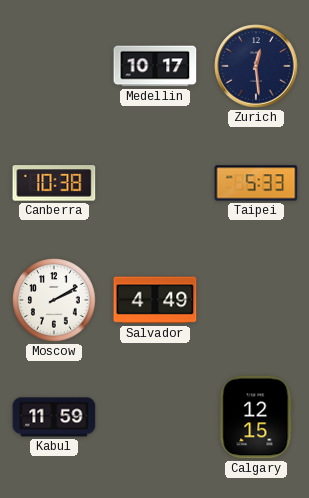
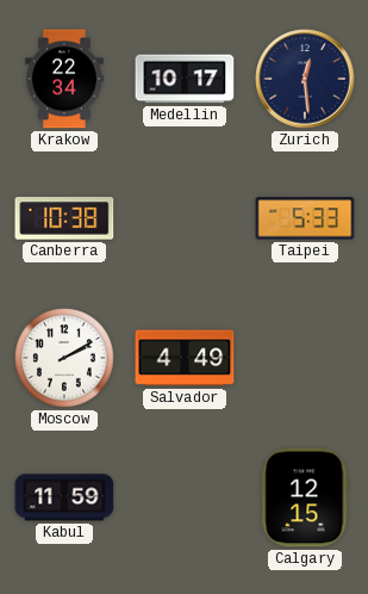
Krakow: none -> 22:34 (66, 79)
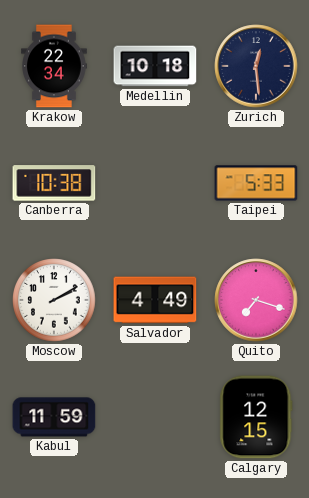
Medellin: 10:17 -> 10:18 (155, 66)
Quito: none -> 7:18 (256, 300)
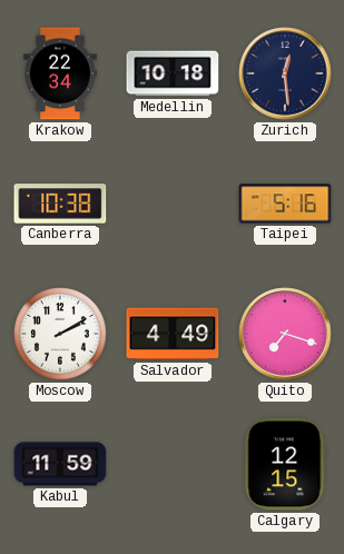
Taipei: 5:33 -> 5:16 (285, 204)
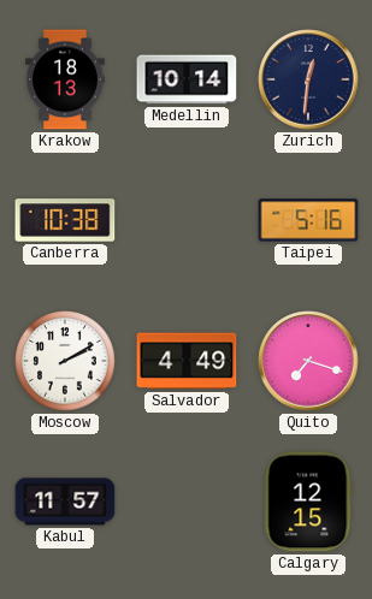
Krakow: 22:34 -> 18:13 (66, 79)
Medellin: 10:18 -> 10:14 (187, 79)
Zurich: 12:29 -> 12:31 (308, 79)
Kabul: 11:59 -> 11:57 (65, 502)
